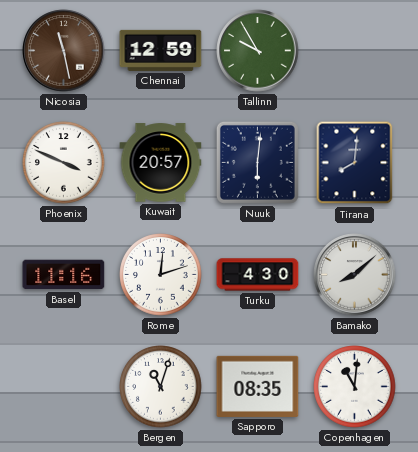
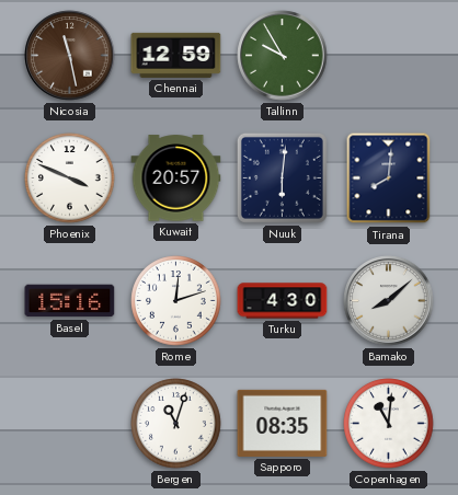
Basel: 11:16 -> 15:16 (70, 301)
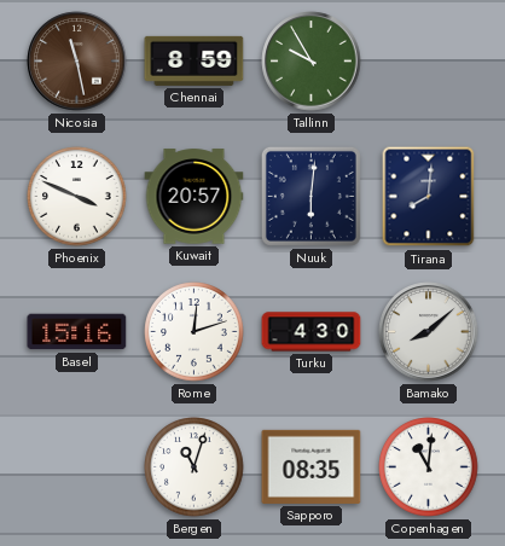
Chennai: 12:59 -> 8:59 (195, 60)
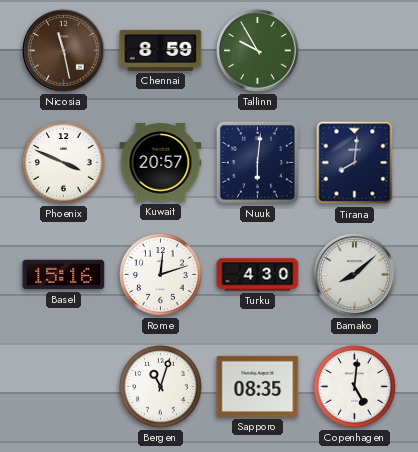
Copenhagen: 11:01 -> 5:01 (355, 387)
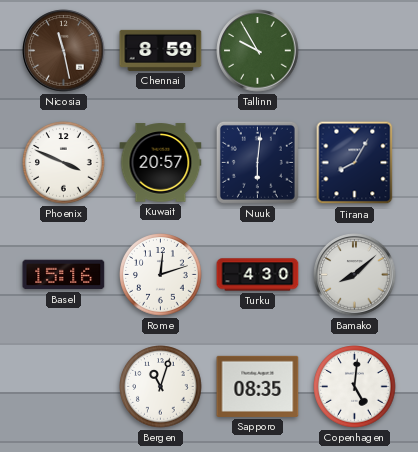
Tirana: 8:01 -> 8:05 (355, 163)
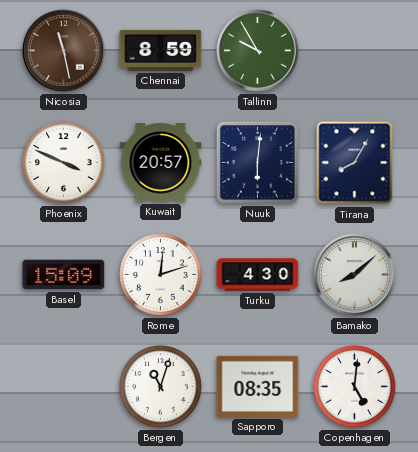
Basel: 15:16 -> 15:09 (64, 275)
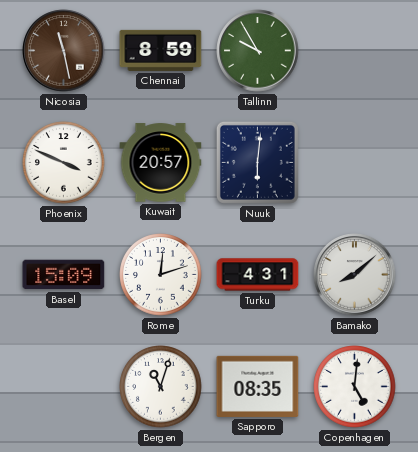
Tirana: 8:05 -> none (355, 163)
Turku: 4:30 -> 4:31 (258, 275)
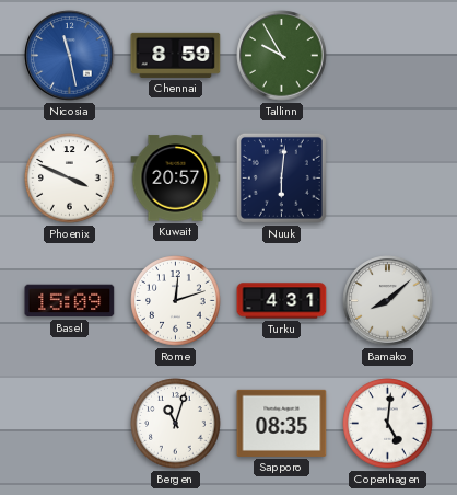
Nicosia dial: brown -> blue (70, 56)
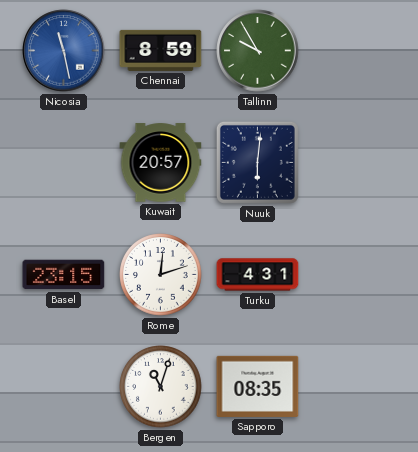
Phoenix: 3:49 -> none (70, 179)
Basel: 15:09 -> 23:15 (64, 275)
Bamako: 8:08 -> none (388, 301)
Copenhagen: 5:01 -> none (388, 424)
